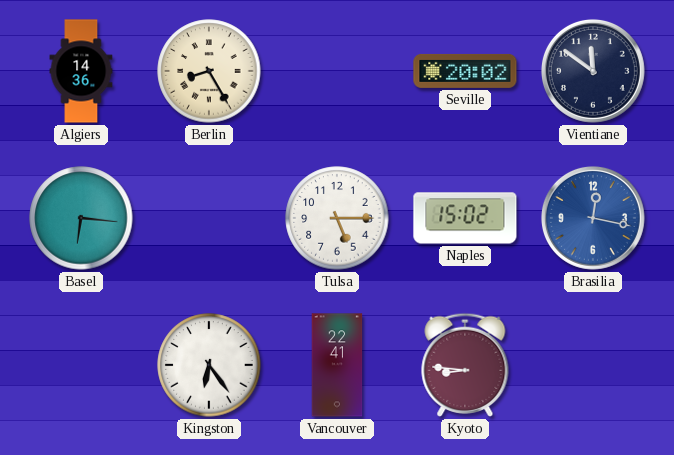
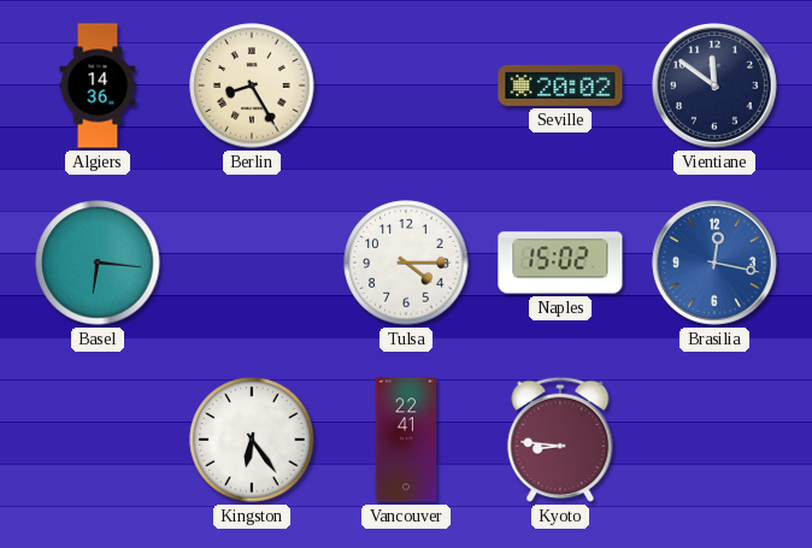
Tulsa: 5:15 -> 4:15 (406, 263)
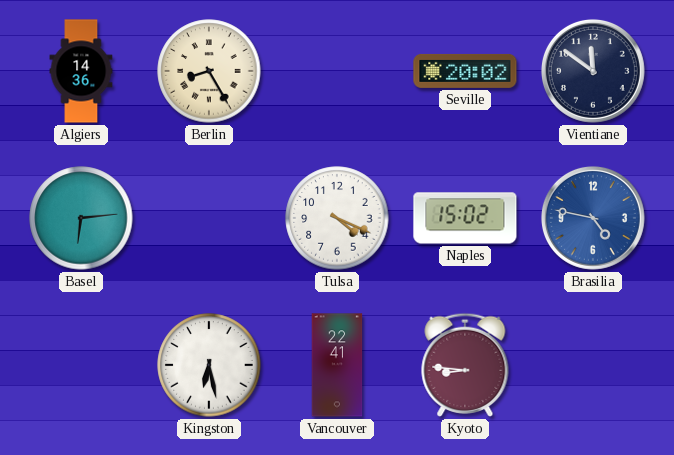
Basel: 6:16 -> 6:14 (81, 218)
Tulsa: 4:15 -> 4:19 (337, 218)
Brasilia: 12:17 -> 4:47 (593, 218)
Kingston: 6:24 -> 6:28 (209, 365)
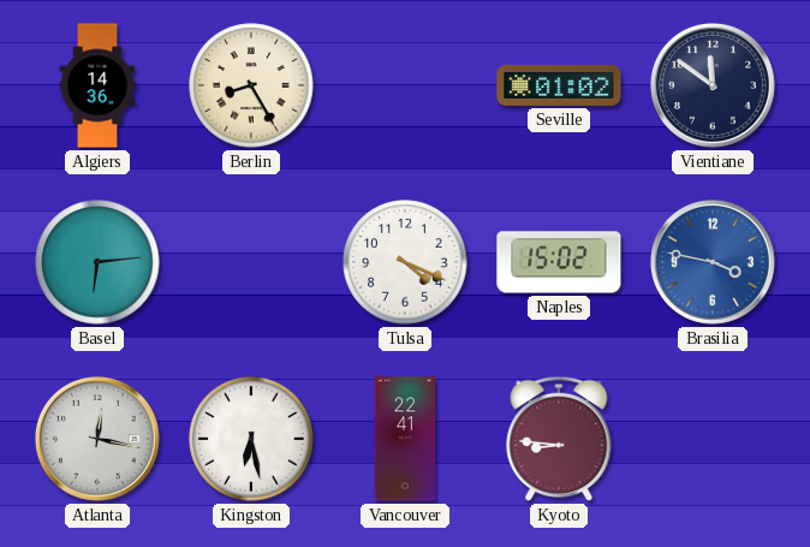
Seville: 20:02 -> 01:02 (559, 85)
Brasilia: 4:47 -> 3:47 (713, 262)
Atlanta: none -> 12:17 (97, 439)
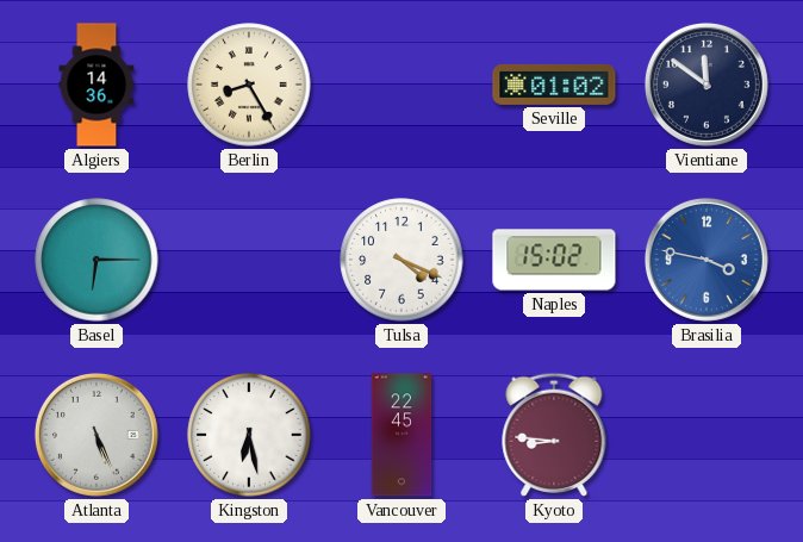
Basel: 6:14 -> 6:15 (97, 260)
Atlanta: 12:17 -> 5:26 (97, 435)
Vancouver: 22:41 -> 22:45 (401, 435)
